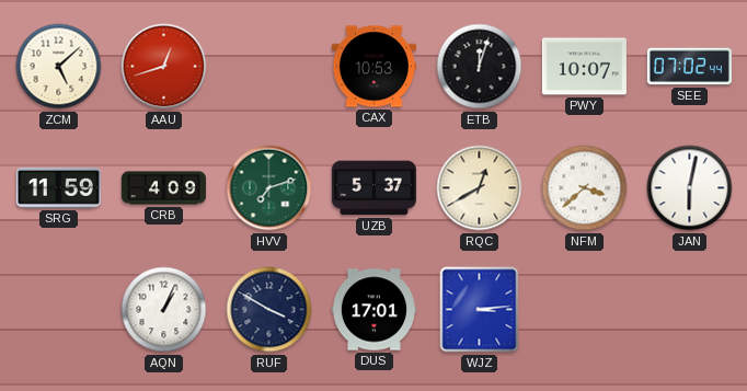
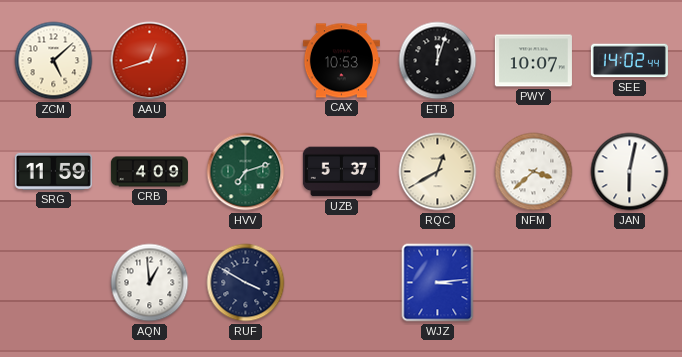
SEE: 07:02 -> 14:02 (629, 61)
AQN: 1:04 -> 12:59 (150, 283)
DUS: 17:01 -> none (373, 310)
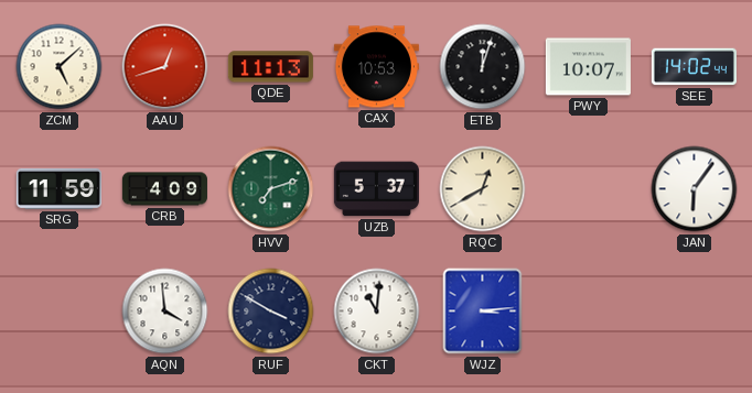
QDE: none -> 11:13 (270, 67)
NFM: 3:38 -> none (534, 172)
JAN: 6:02 -> 6:06 (695, 189)
AQN: 12:59 -> 3:59 (165, 312)
CKT: none -> 11:01 (377, 312)
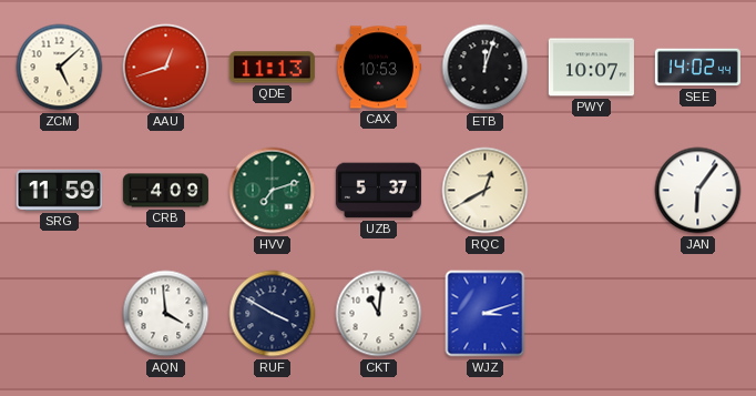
WJZ: 3:14 -> 3:12 (486, 314)
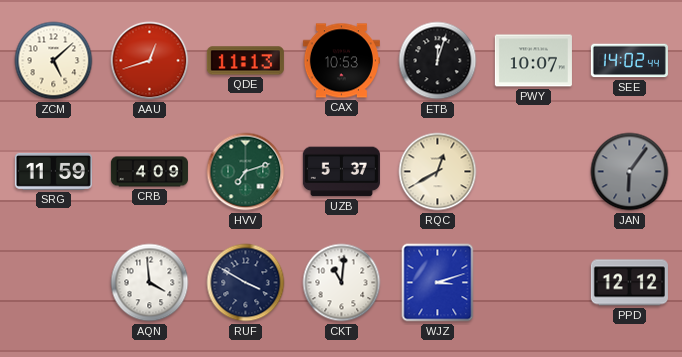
JAN dial: white -> grey (630, 172)
PPD: none -> 12:12 (629, 283)
